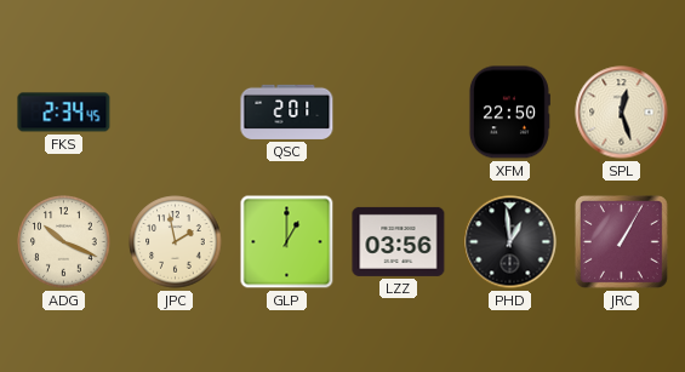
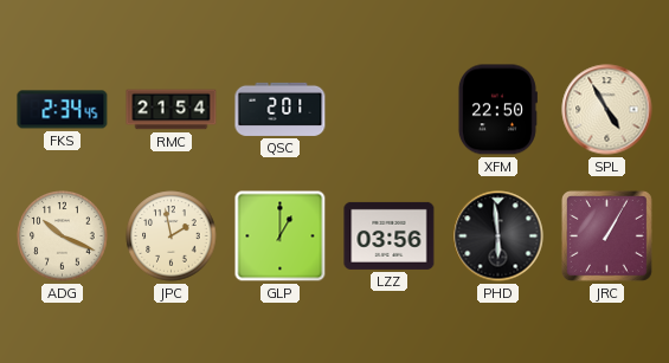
RMC: none -> 21:54 (172, 110)
SPL: 12:27 -> 4:55 (607, 110)
PHD: 12:59 -> 5:59 (498, 236)
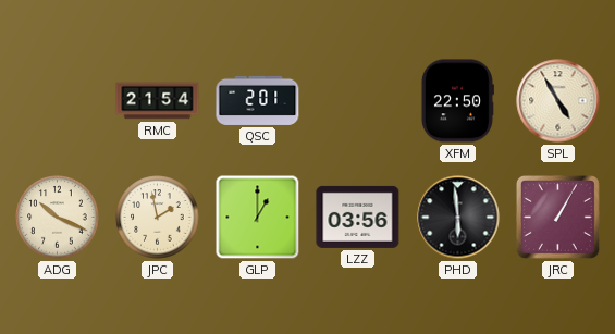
FKS: 2:34 -> none (63, 110)
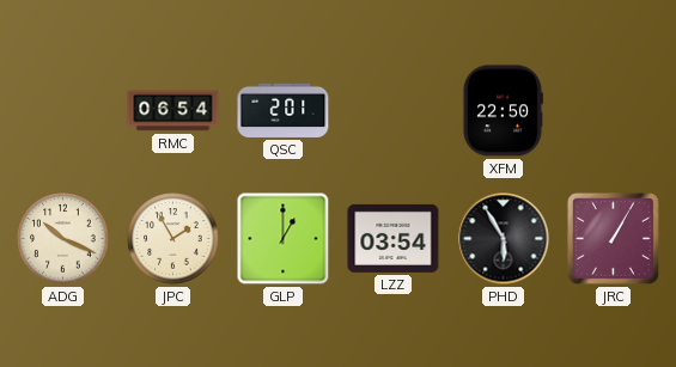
RMC: 21:54 -> 06:54 (173, 111)
SPL: 4:55 -> none (558, 101)
JPC: 1:58 -> 1:55 (173, 239)
LZZ: 03:56 -> 03:54 (394, 238)
PHD: 5:59 -> 5:55 (504, 239)
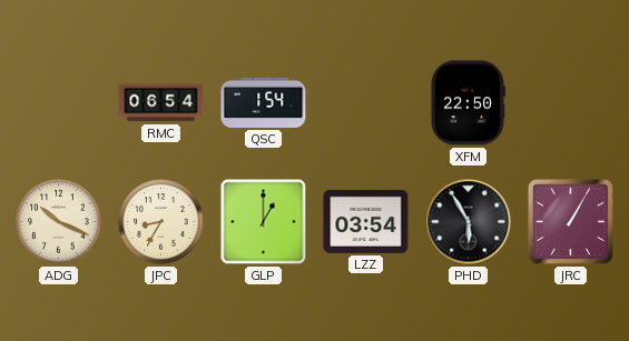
QSC: 2:01 -> 1:54 (264, 102)
JPC: 1:55 -> 8:35 (161, 222)
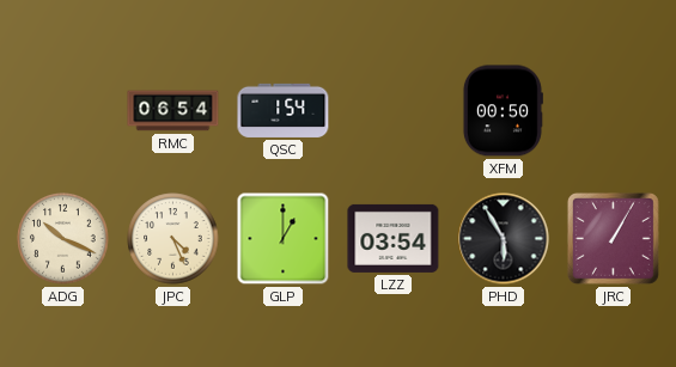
XFM: 22:50 -> 00:50 (503, 111)
JPC: 8:35 -> 4:26 (173, 239)
